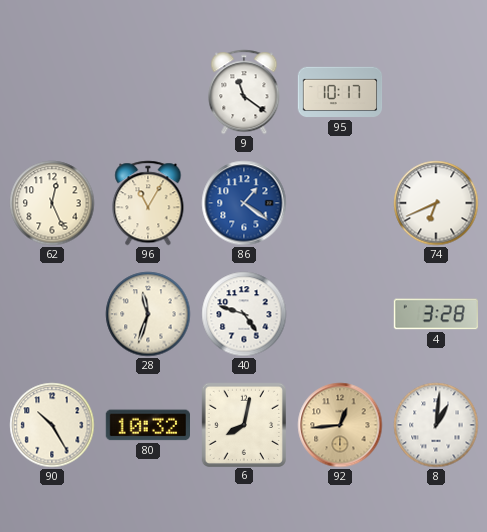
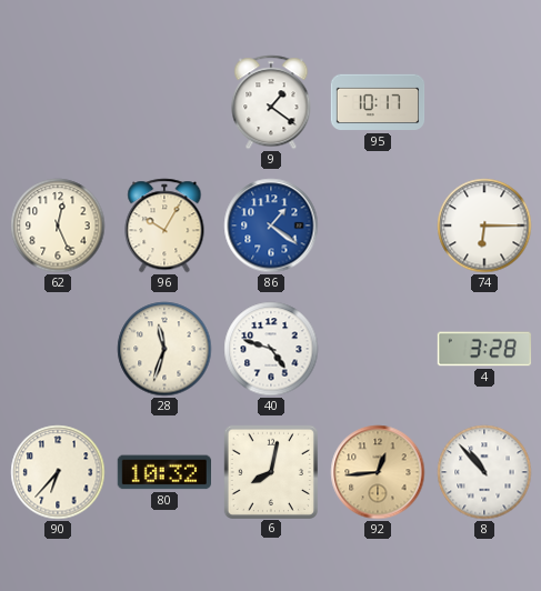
9: 11:21 -> 1:21 (271, 102)
96: 11:05 -> 10:05 (164, 226)
74: 6:41 -> 6:15 (484, 226)
90: 10:25 -> 6:37 (58, 472)
8: 1:01 -> 10:53 (484, 472)
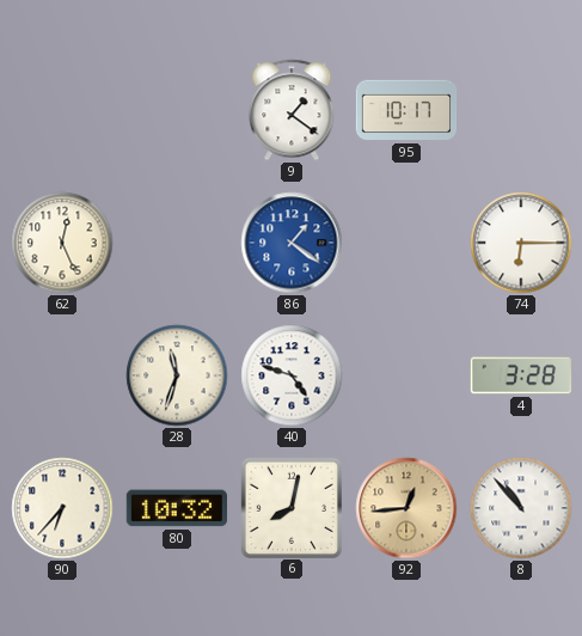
96: 10:05 -> none (164, 226)
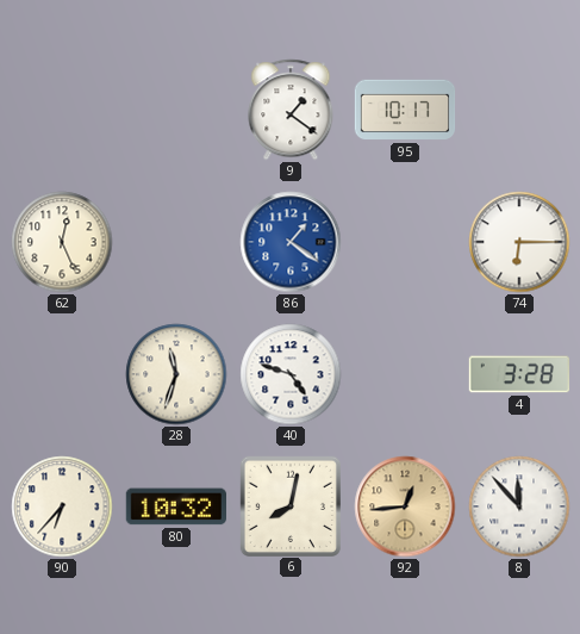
8: 10:53 -> 11:53 (519, 506)
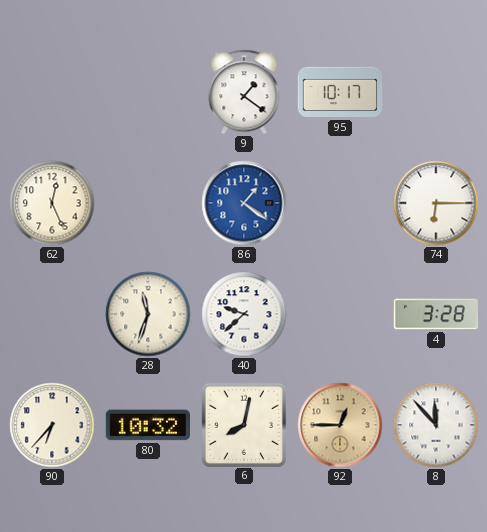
40: 4:48 -> 9:38 (244, 314)
92: 12:44 -> 12:45 (340, 425)
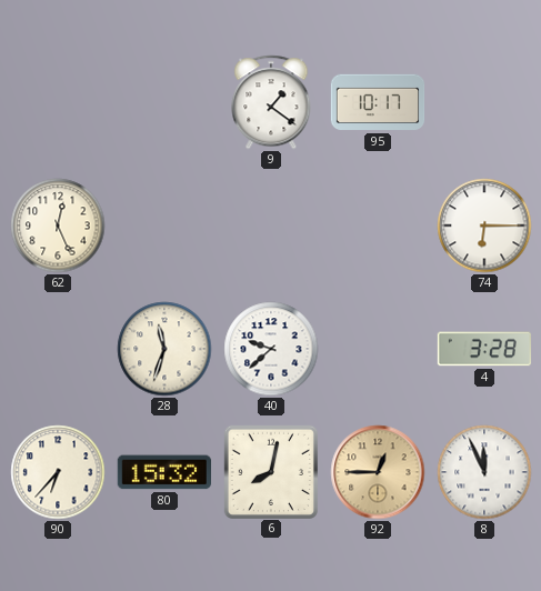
86: 1:21 -> none (244, 203)
80: 10:32 -> 15:32 (163, 472)
8: 11:53 -> 11:56 (484, 472)
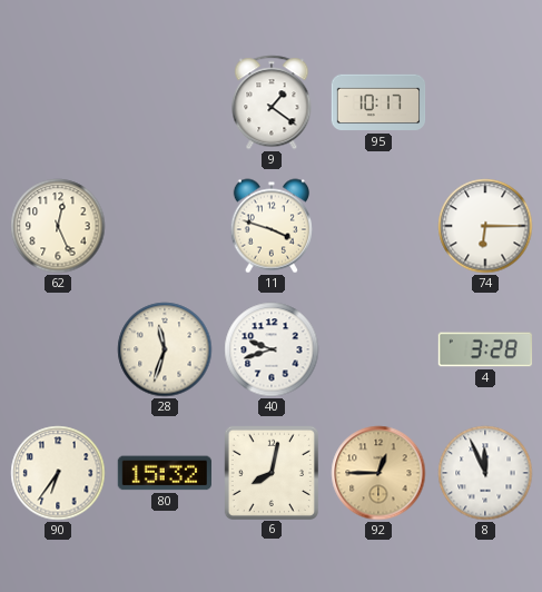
11: none -> 3:48 (272, 226)
40: 9:38 -> 9:42 (272, 349)
90: 6:37 -> 6:36 (58, 473)
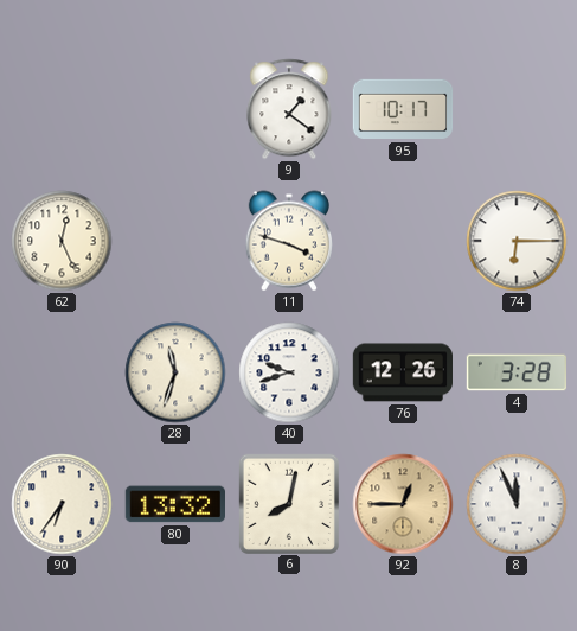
76: none -> 12:26 (402, 372)
80: 15:32 -> 13:32 (174, 504)
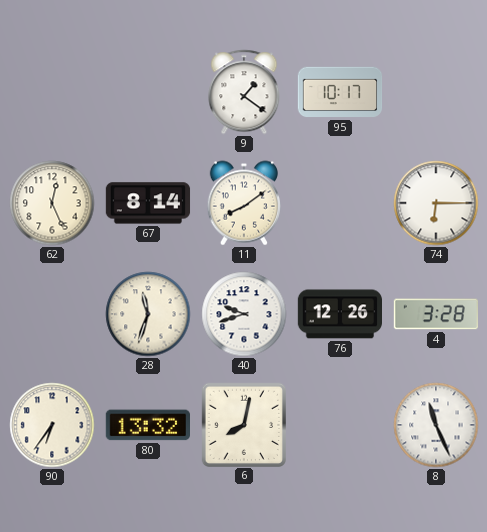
67: none -> 8:14 (148, 203)
11: 3:48 -> 8:09 (244, 203)
92: 12:45 -> none (403, 504)
8: 11:56 -> 11:26 (436, 425)
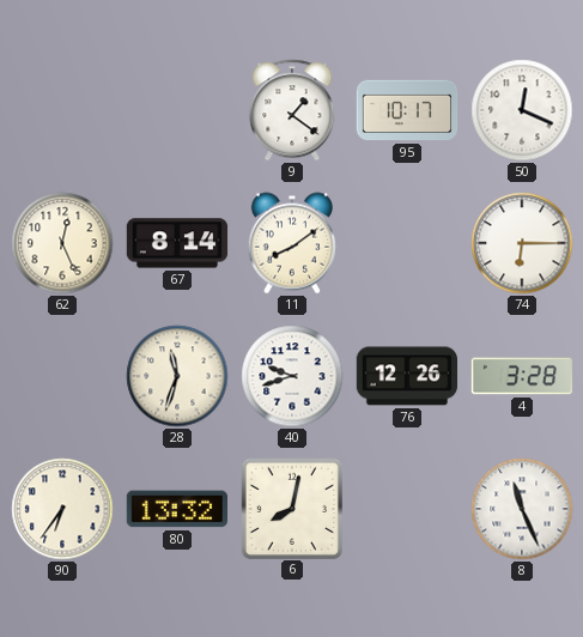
50: none -> 12:19 (522, 110)
